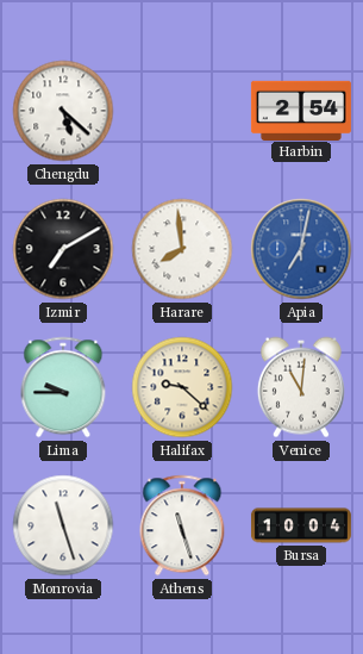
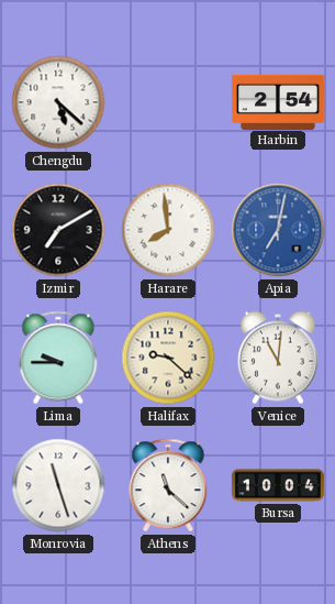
Athens: 11:27 -> 11:22 (168, 485)
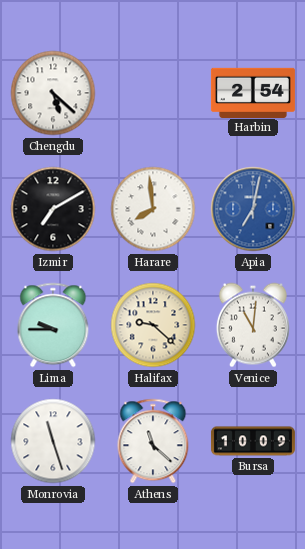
Bursa: 10:04 -> 10:09 (253, 441)
